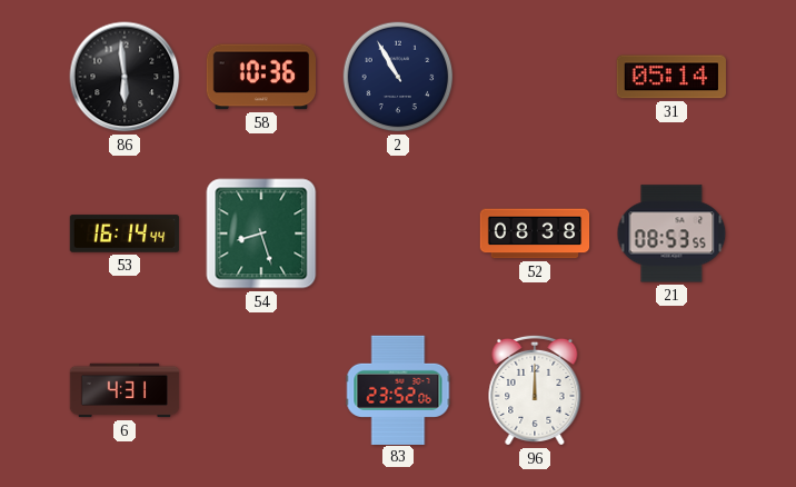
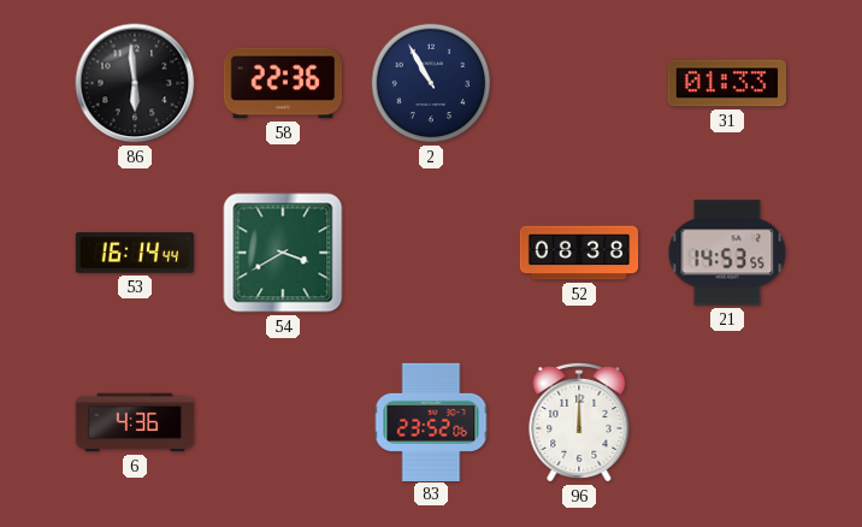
58: 10:36 -> 22:36 (282, 83)
31: 05:14 -> 01:33 (726, 83)
54: 8:27 -> 3:40 (283, 253)
21: 08:53 -> 14:53 (727, 253)
6: 4:31 -> 4:36 (135, 422)
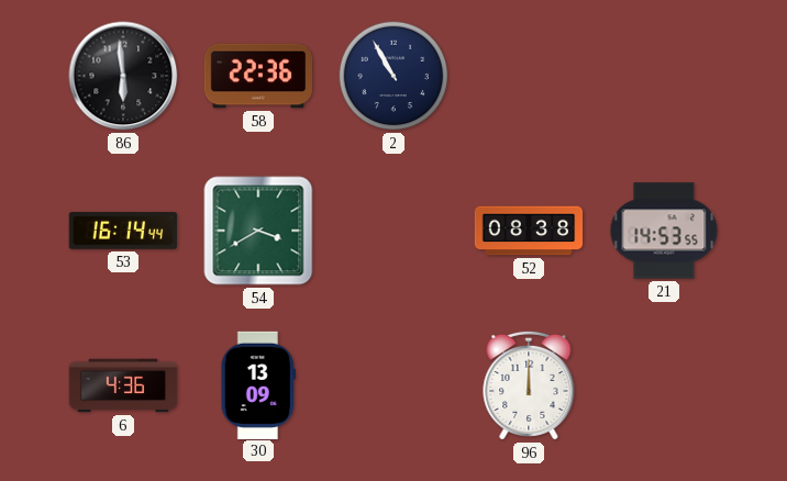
31: 01:33 -> none (726, 83)
30: none -> 13:09 (258, 384)
83: 23:52 -> none (431, 421)
